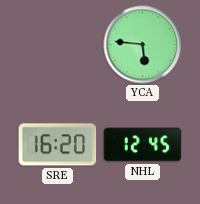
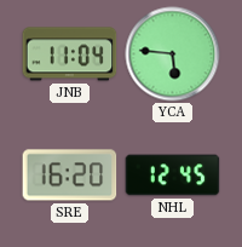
JNB: none -> 11:04 (70, 54)
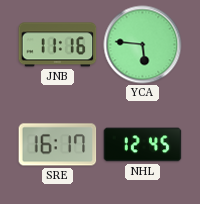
JNB: 11:04 -> 11:16 (58, 45)
SRE: 16:20 -> 16:17 (58, 145)
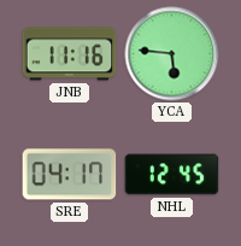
SRE: 16:17 -> 04:17 (70, 175)
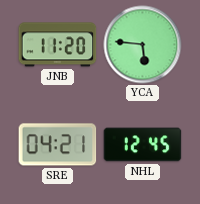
JNB: 11:16 -> 11:20 (58, 45)
SRE: 04:17 -> 04:21 (58, 145)
